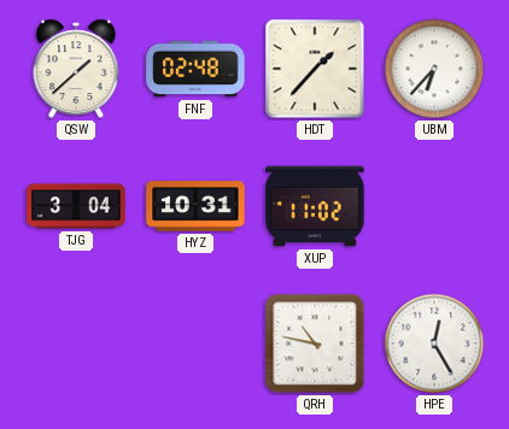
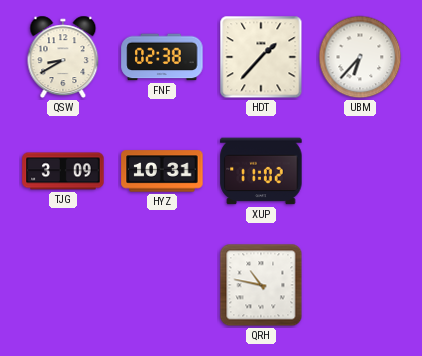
QSW: 1:38 -> 8:40 (63, 57)
FNF: 02:48 -> 02:38 (162, 57)
TJG: 3:04 -> 3:09 (63, 171)
HPE: 12:25 -> none (434, 343)
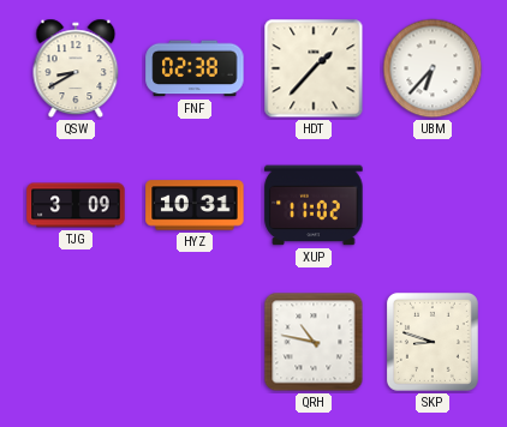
SKP: none -> 8:48 (433, 342)
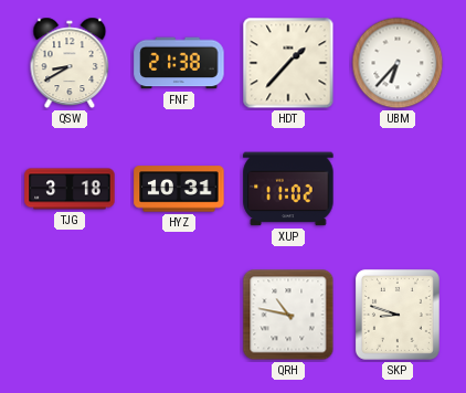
FNF: 02:38 -> 21:38 (179, 63)
TJG: 3:09 -> 3:18 (70, 189)
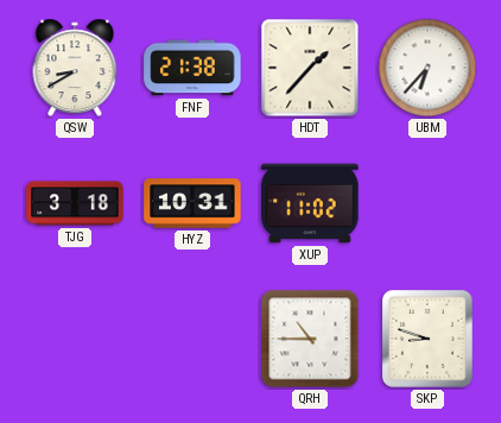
QRH: 10:47 -> 10:45 (310, 339)
